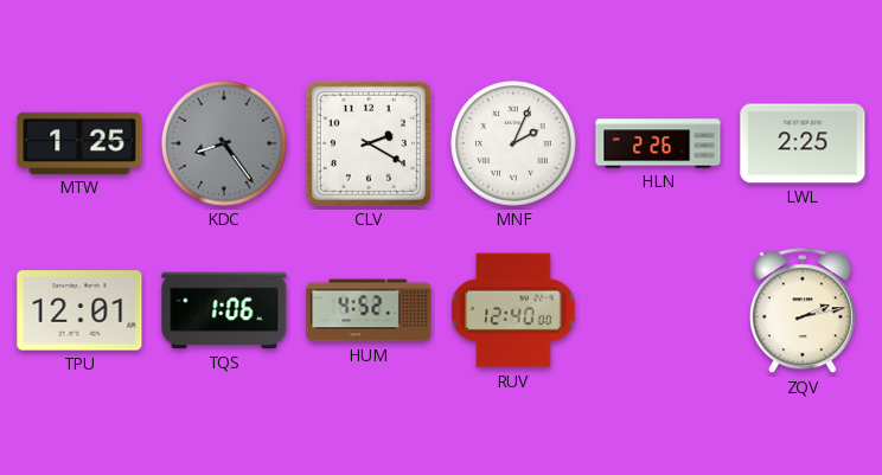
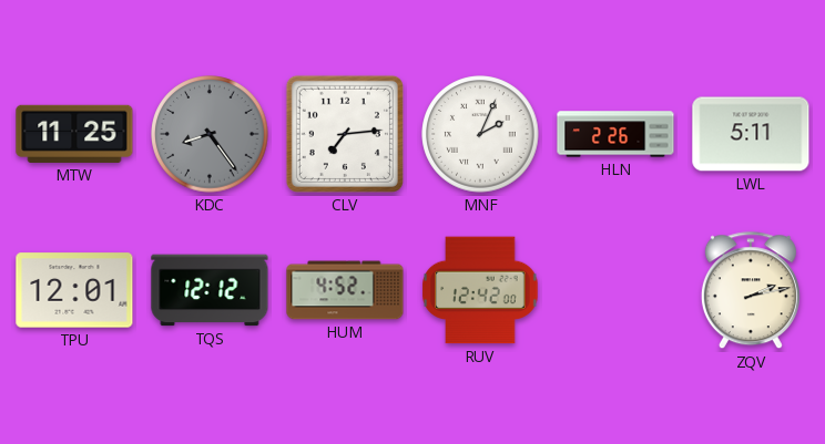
MTW: 1:25 -> 11:25 (74, 134)
CLV: 2:20 -> 7:14 (345, 134)
LWL: 2:25 -> 5:11 (751, 134)
TQS: 1:06 -> 12:12 (210, 290)
RUV: 12:40 -> 12:42 (480, 290)
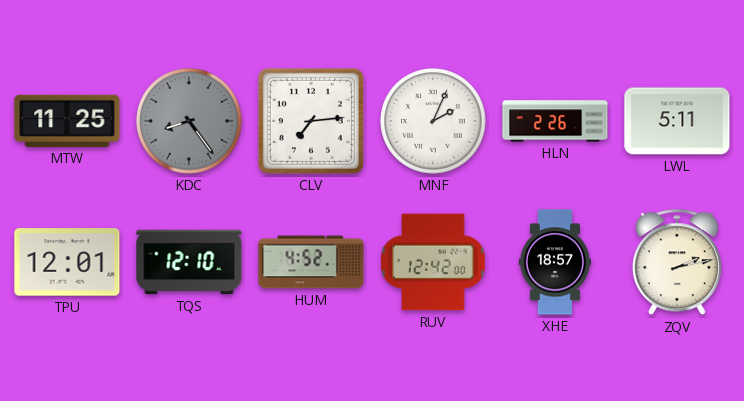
TQS: 12:12 -> 12:10 (189, 262)
XHE: none -> 18:57 (554, 262)
